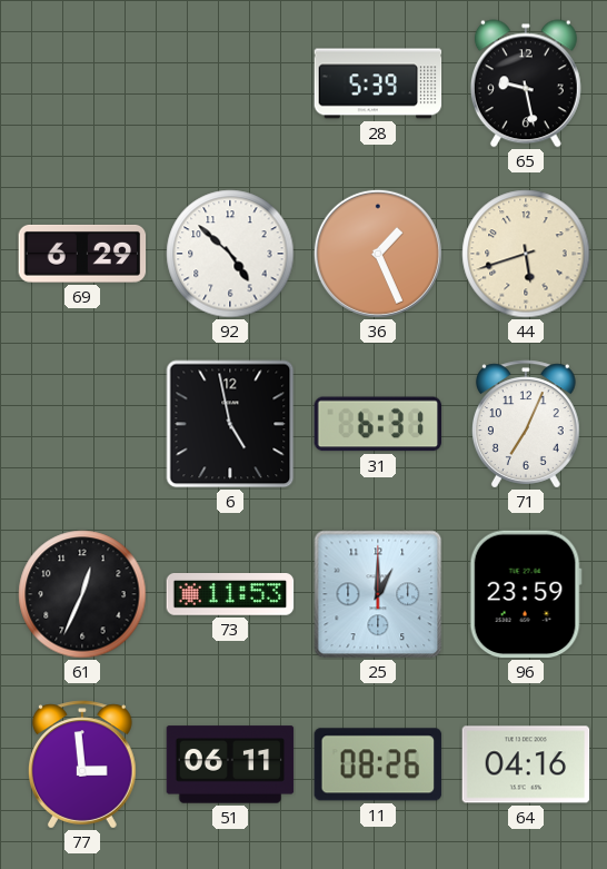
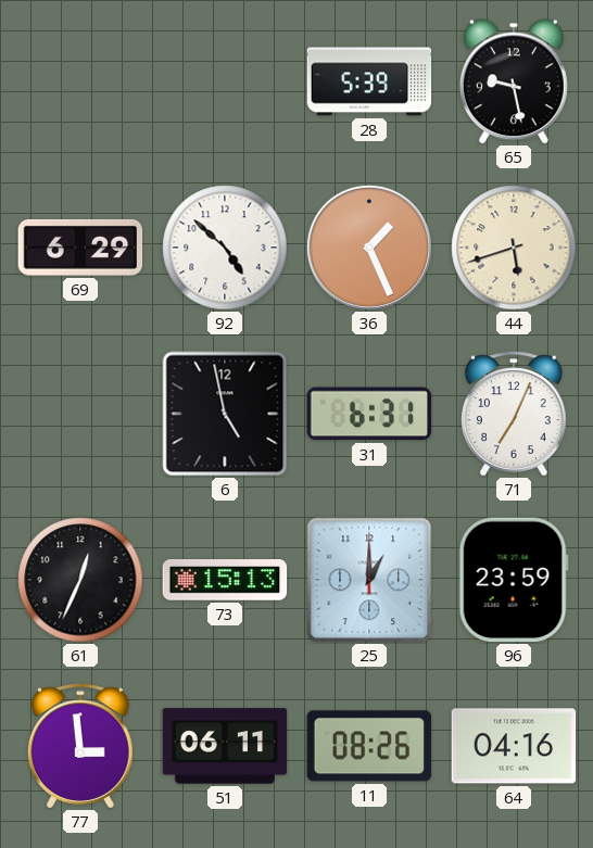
73: 11:53 -> 15:13 (225, 581)
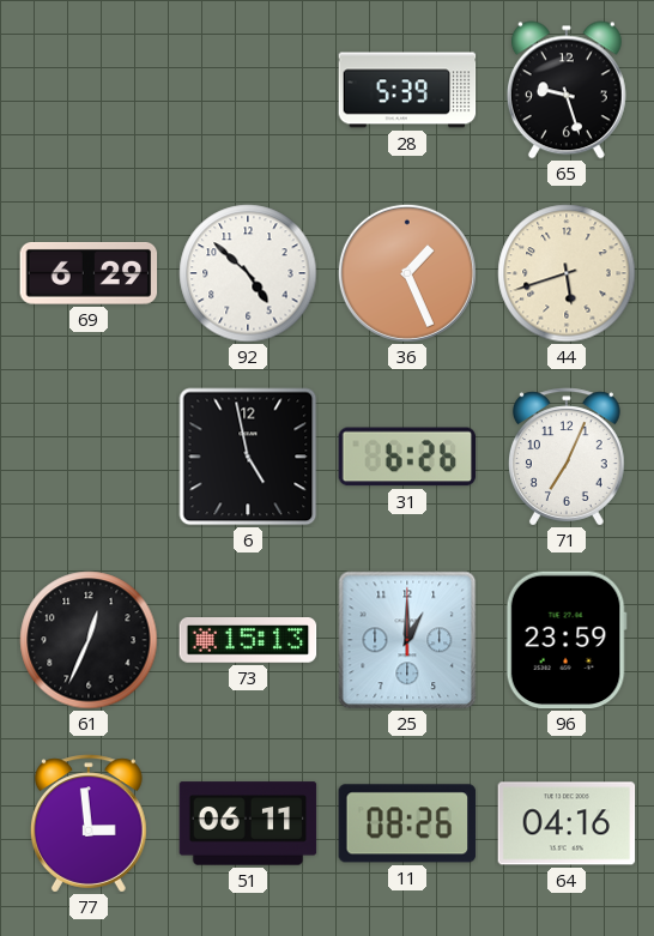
65: 9:28 -> 9:27 (567, 90)
31: 6:31 -> 6:26 (407, 457)
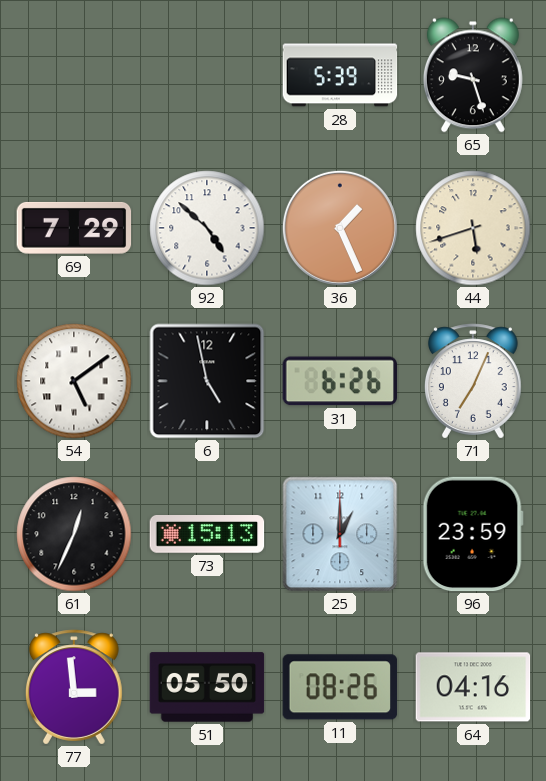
69: 6:29 -> 7:29 (74, 228)
54: none -> 5:09 (74, 381)
51: 06:11 -> 05:50 (207, 687)
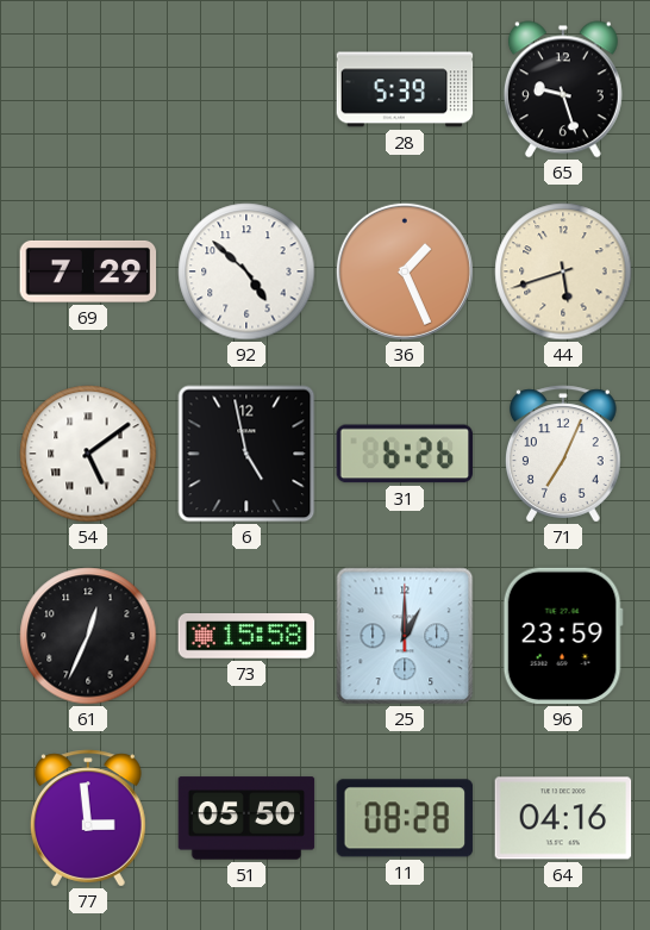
73: 15:13 -> 15:58 (246, 637)
11: 08:26 -> 08:28 (405, 818)
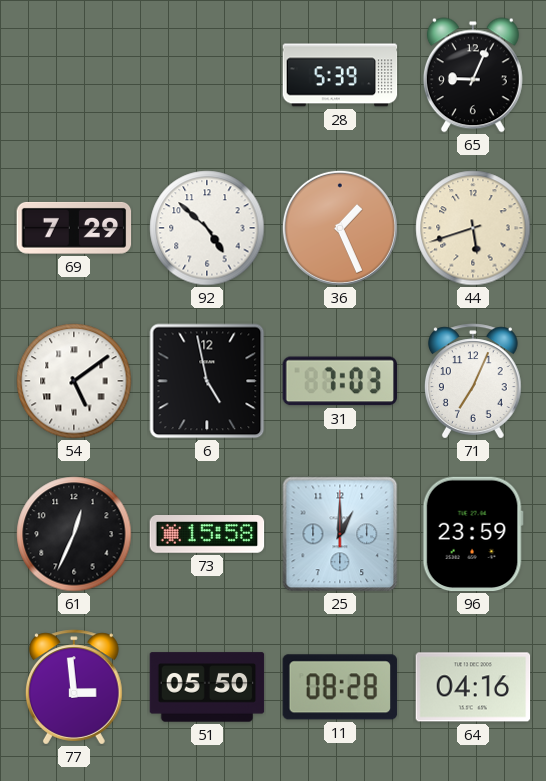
65: 9:27 -> 9:04 (473, 75)
31: 6:26 -> 7:03 (340, 381)
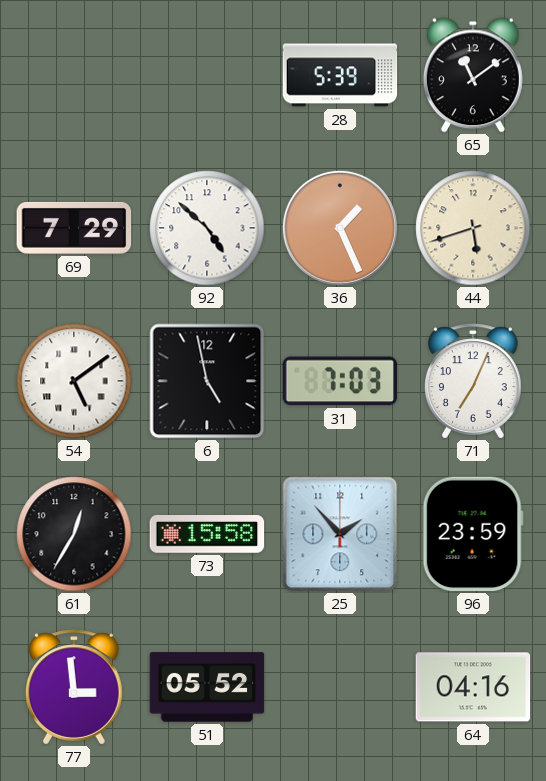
65: 9:04 -> 11:09 (473, 75)
61: 12:34 -> 12:35 (74, 534)
25: 1:00 -> 1:53 (340, 534)
51: 05:50 -> 05:52 (207, 687)
11: 08:28 -> none (340, 687)
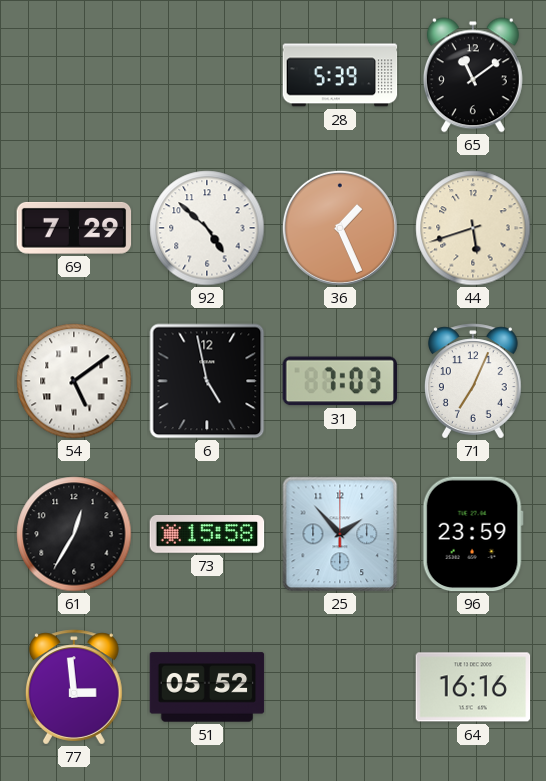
64: 04:16 -> 16:16 (473, 687)
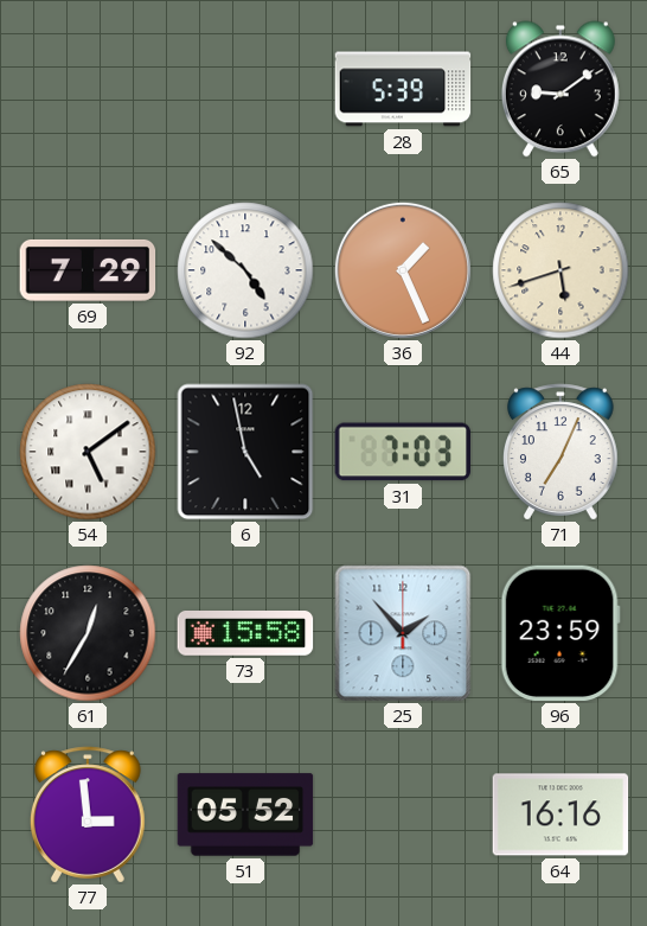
65: 11:09 -> 9:09 (560, 89)
